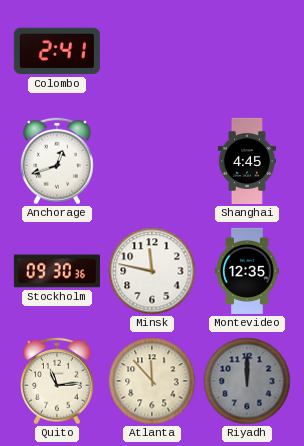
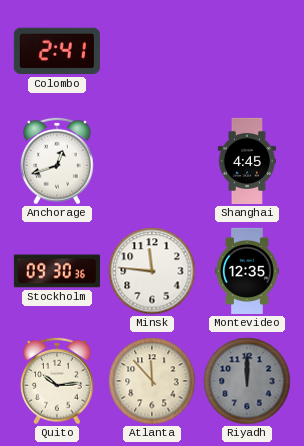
Minsk: 11:47 -> 11:46 (152, 271)
Quito: 11:14 -> 10:14 (58, 381)
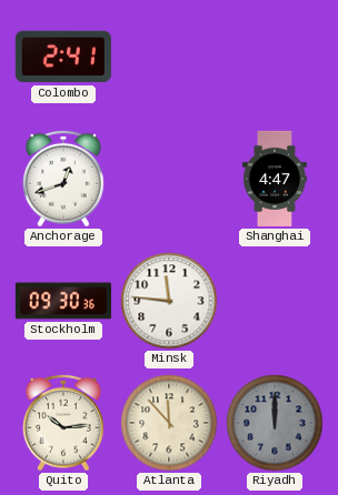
Shanghai: 4:45 -> 4:47 (275, 179)
Montevideo: 12:35 -> none (248, 271)
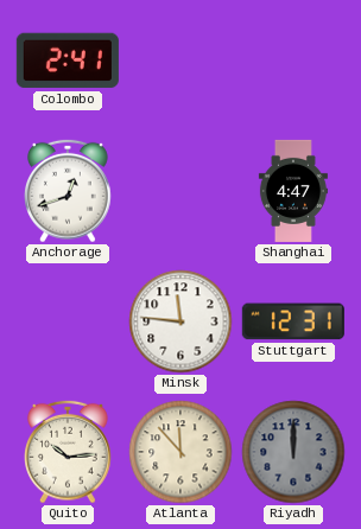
Stockholm: 09:30 -> none (63, 301)
Stuttgart: none -> 12:31 (293, 321)
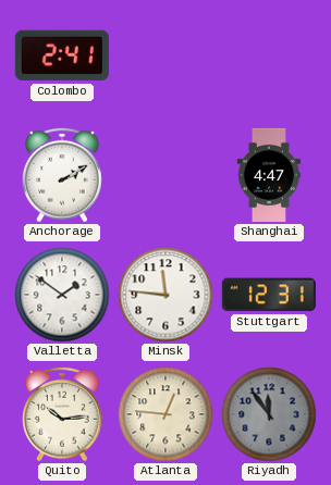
Anchorage: 12:42 -> 2:10 (63, 175)
Valletta: none -> 1:51 (62, 295)
Atlanta: 11:53 -> 12:46 (165, 414)
Riyadh: 12:00 -> 11:54 (269, 414)
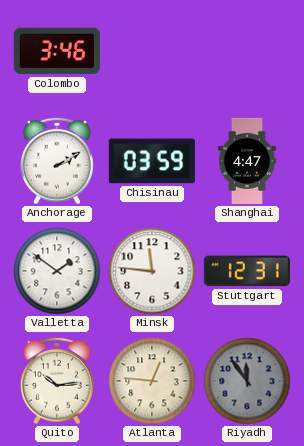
Colombo: 2:41 -> 3:46 (57, 51)
Chisinau: none -> 03:59 (152, 161)
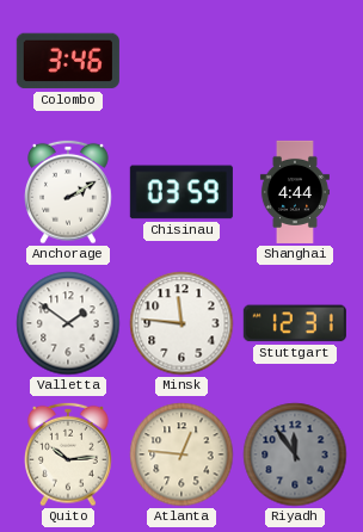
Shanghai: 4:47 -> 4:44 (295, 192)
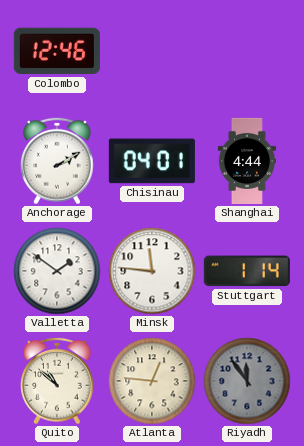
Colombo: 3:46 -> 12:46 (57, 51)
Chisinau: 03:59 -> 04:01 (152, 161)
Stuttgart: 12:31 -> 1:14 (247, 271)
Quito: 10:14 -> 10:52 (58, 381)
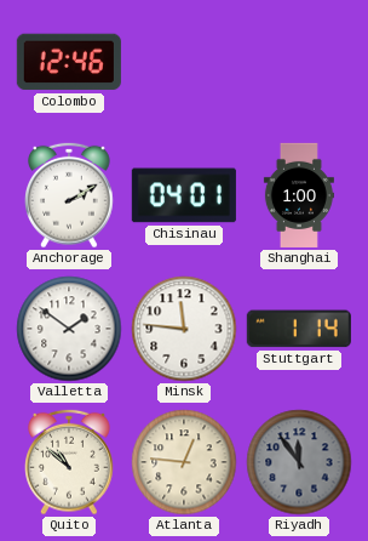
Shanghai: 4:44 -> 1:00 (299, 195)
